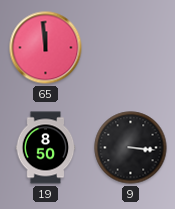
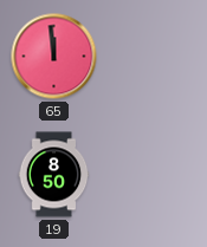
9: 3:16 -> none (131, 148)
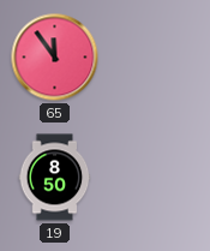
65: 11:59 -> 11:54 (55, 58)
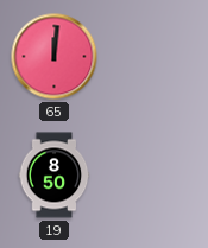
65: 11:54 -> 12:01 (55, 57)
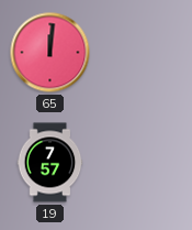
19: 8:50 -> 7:57 (50, 163)
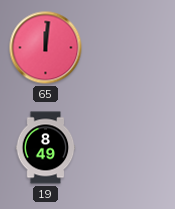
19: 7:57 -> 8:49 (46, 148)
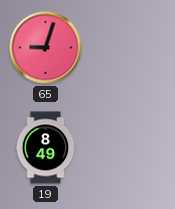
65: 12:01 -> 9:03 (46, 48)
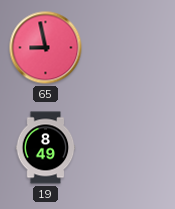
65: 9:03 -> 8:58 (46, 48)
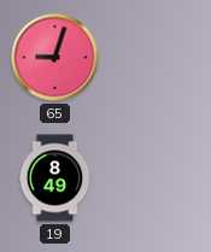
65: 8:58 -> 9:03 (55, 58)
